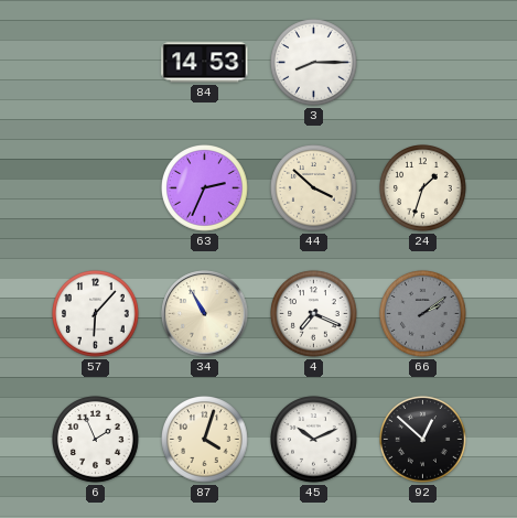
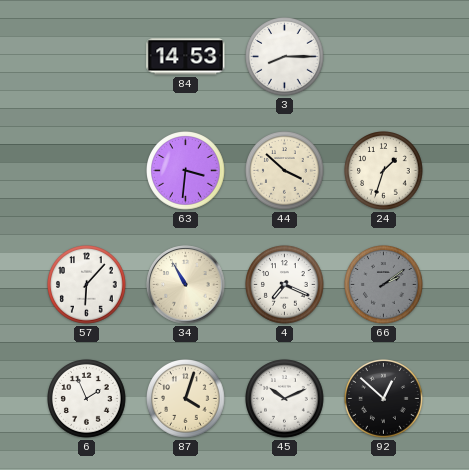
63: 2:34 -> 3:31 (186, 171)
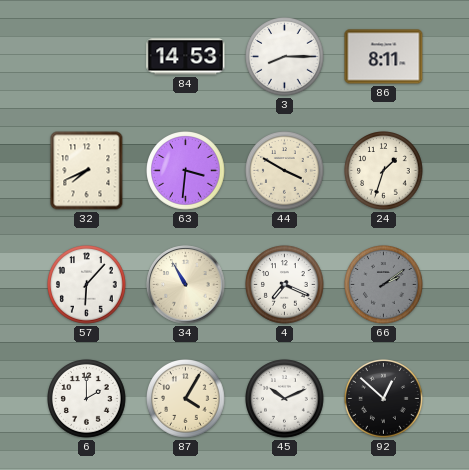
86: none -> 8:11 (384, 57)
32: none -> 7:41 (87, 171)
44: 3:52 -> 3:50 (285, 171)
6: 1:56 -> 2:00 (87, 399)
87: 4:03 -> 4:05 (186, 399)
